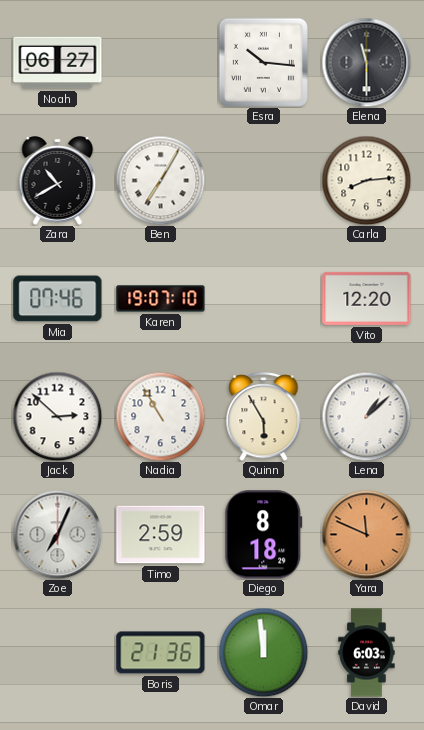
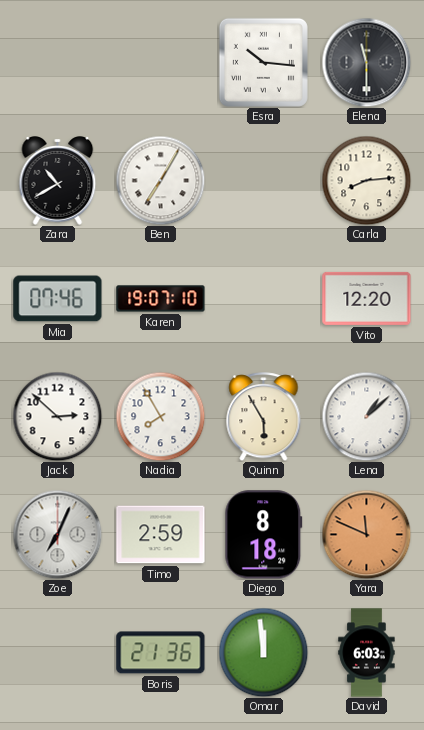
Noah: 06:27 -> none (58, 63)
Nadia: 10:55 -> 7:55 (160, 416)
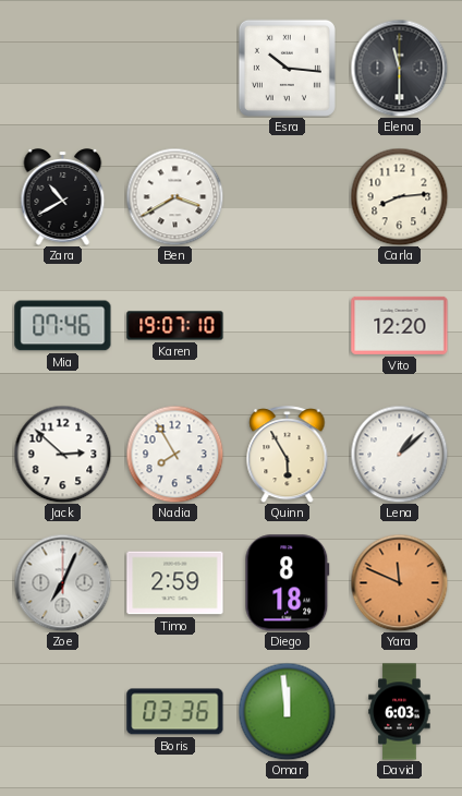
Ben: 7:05 -> 3:40 (174, 196)
Boris: 21:36 -> 03:36 (175, 712)
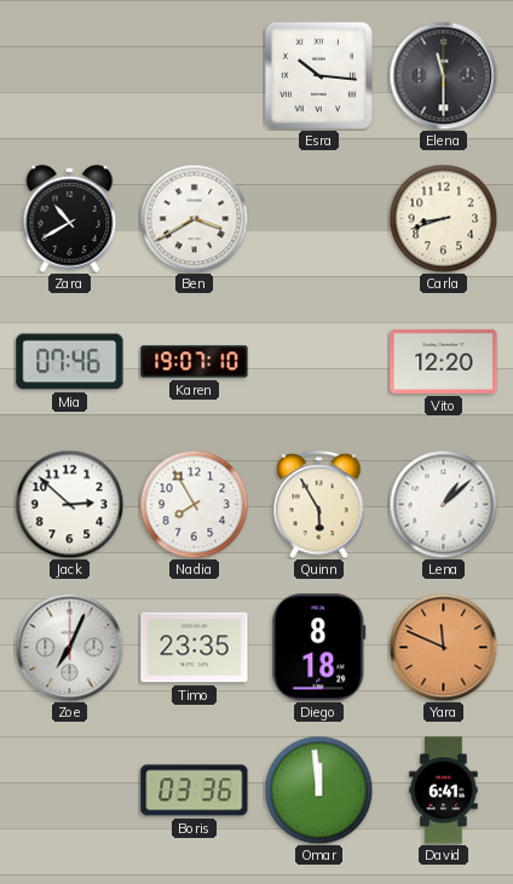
Carla: 8:14 -> 8:42 (443, 218)
Timo: 2:59 -> 23:35 (195, 648)
David: 6:03 -> 6:41 (444, 791)
